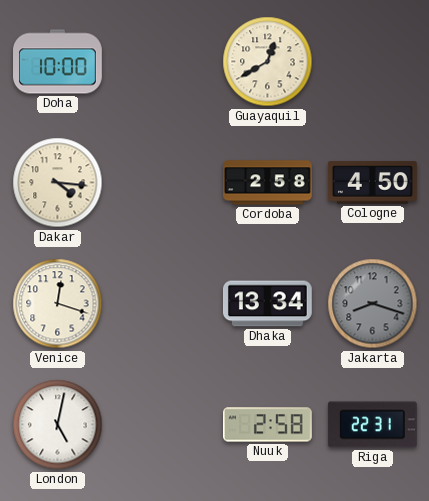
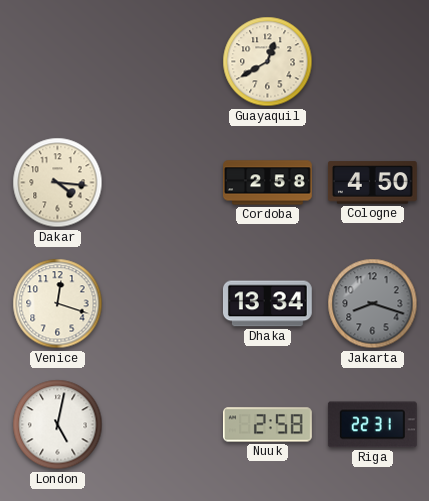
Doha: 10:00 -> none (58, 62)
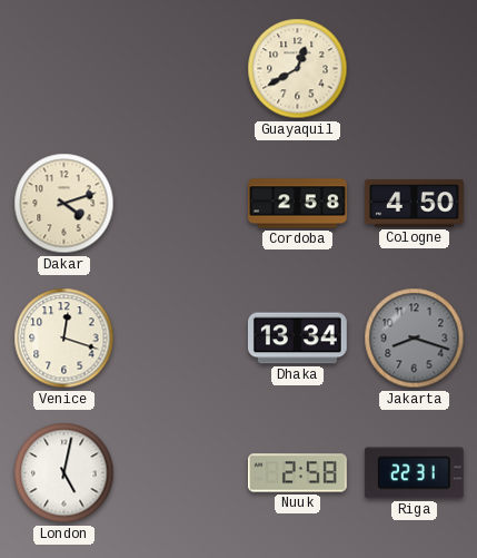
Dakar: 4:16 -> 4:12 (64, 204)
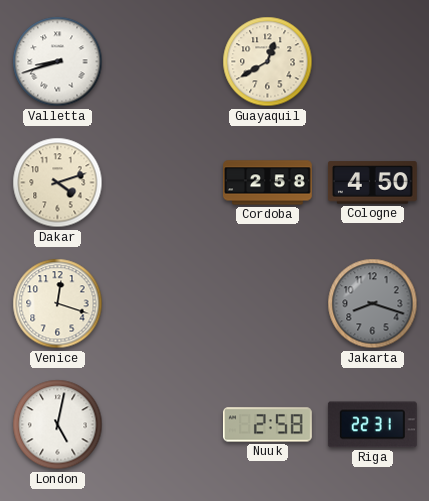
Valletta: none -> 8:42 (58, 62)
Dhaka: 13:34 -> none (297, 339)
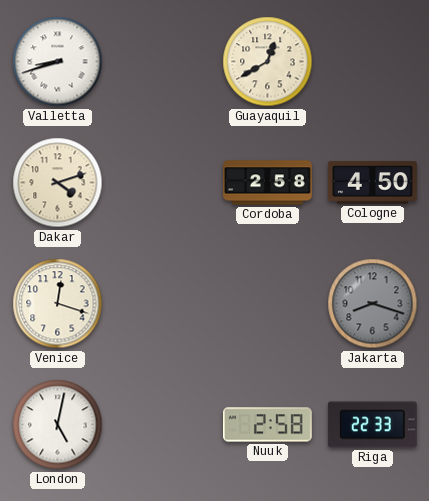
Riga: 22:31 -> 22:33 (372, 425)
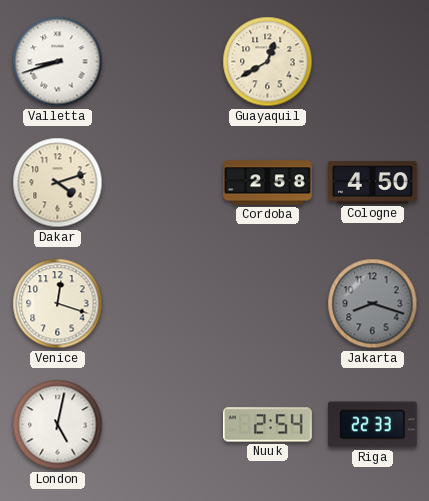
Nuuk: 2:58 -> 2:54 (268, 425)
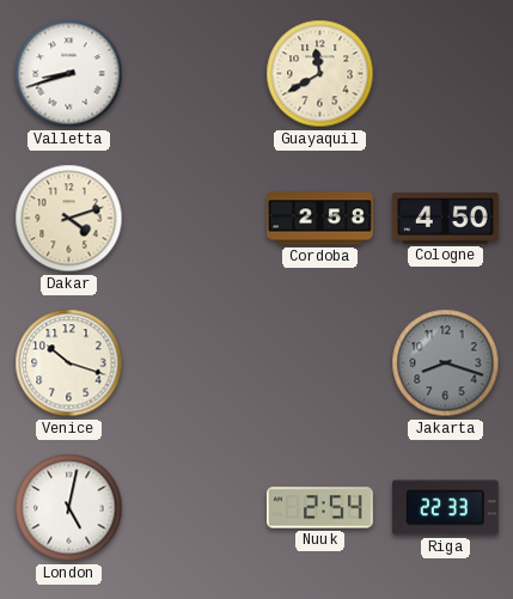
Guayaquil: 12:40 -> 11:40 (320, 74)
Venice: 12:18 -> 10:18 (69, 363)
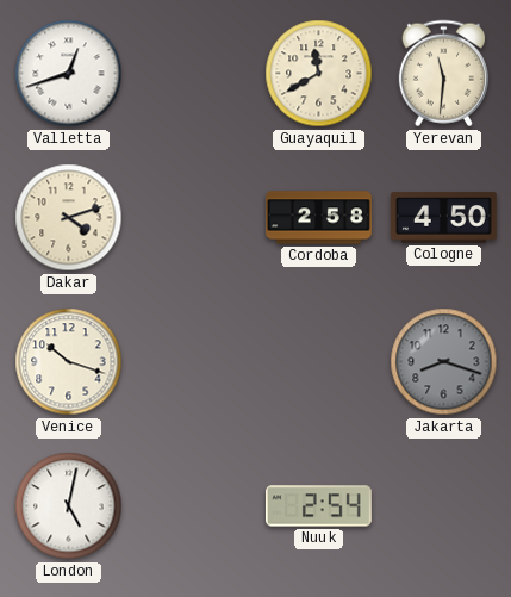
Valletta: 8:42 -> 12:42 (69, 74)
Yerevan: none -> 11:31 (443, 74)
Riga: 22:33 -> none (445, 508)
